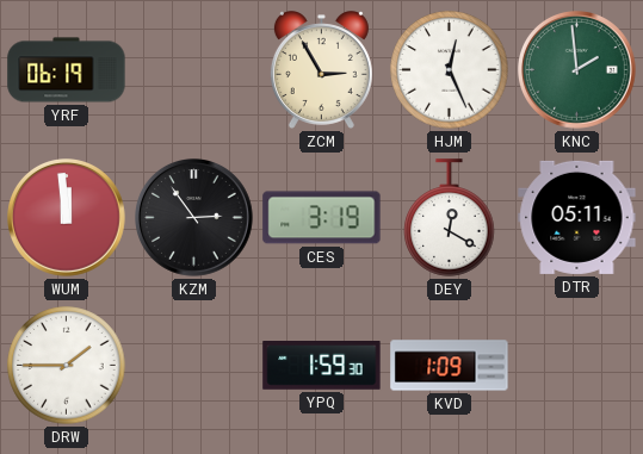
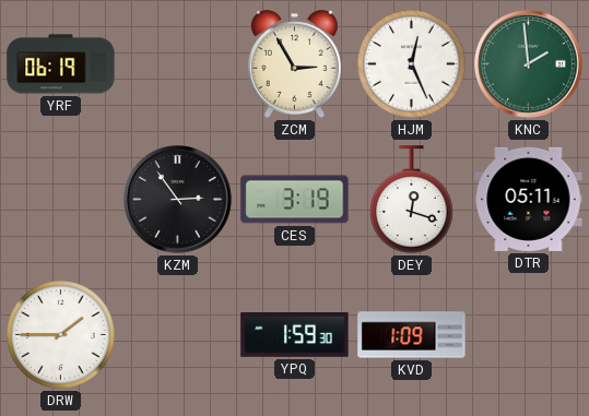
WUM: 11:59 -> none (67, 218)
DEY: 12:20 -> 12:18 (412, 200)
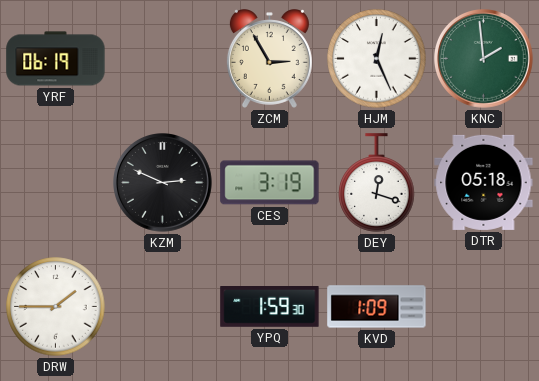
KZM: 2:54 -> 2:49 (163, 183)
DTR: 05:11 -> 05:18 (484, 182)
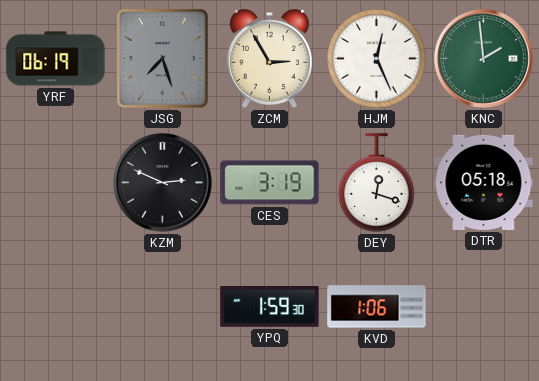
JSG: none -> 7:27 (162, 58)
DRW: 1:45 -> none (56, 307)
KVD: 1:09 -> 1:06 (377, 307)
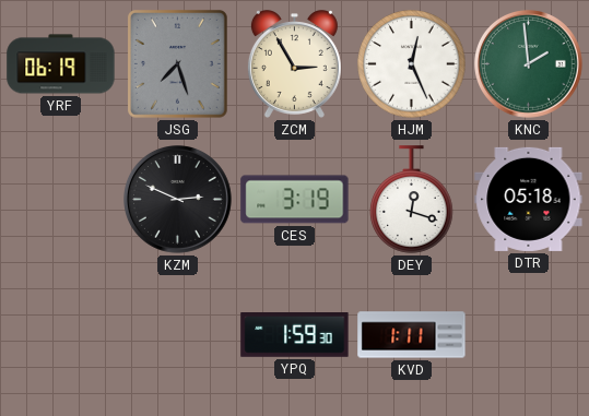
KVD: 1:06 -> 1:11 (412, 335)
